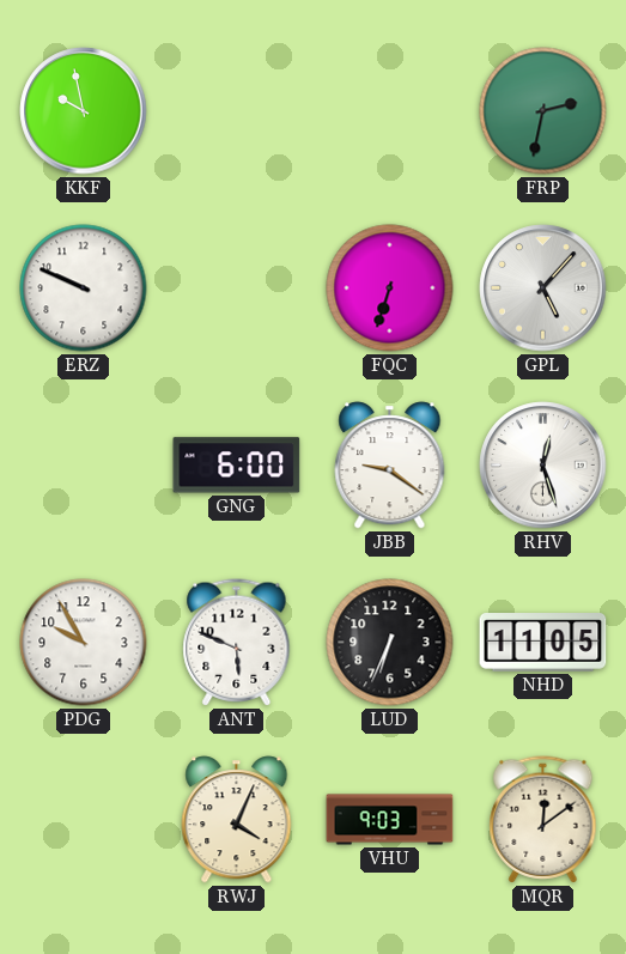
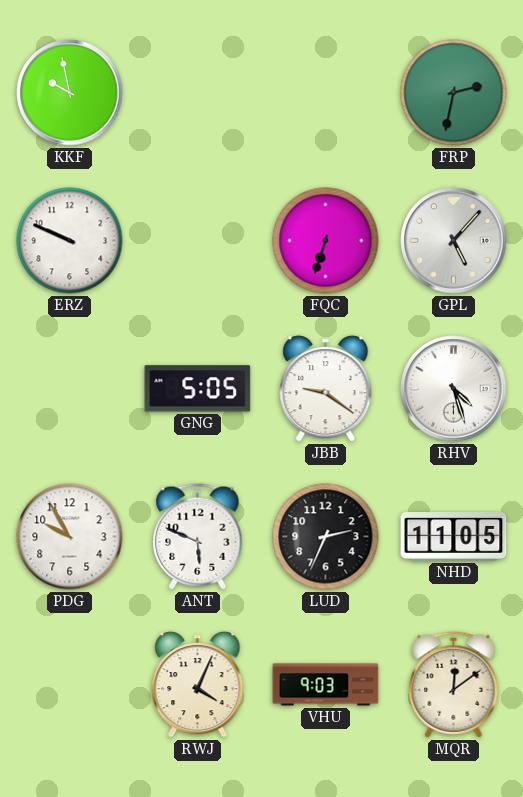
GNG: 6:00 -> 5:05 (198, 389)
RHV: 12:27 -> 4:27 (454, 389)
LUD: 6:34 -> 2:34 (326, 537)
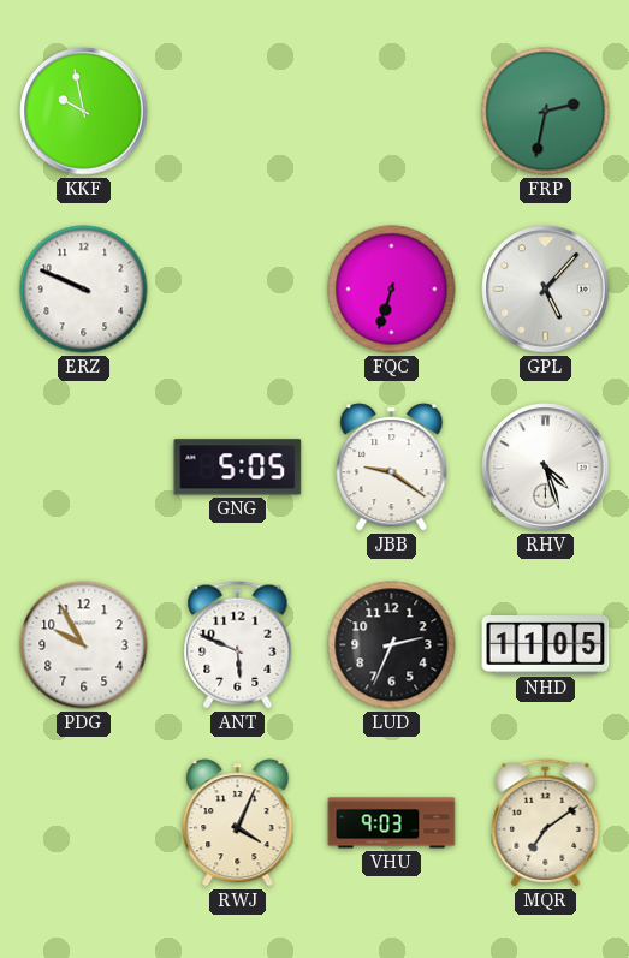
MQR: 12:09 -> 7:09 (546, 823)
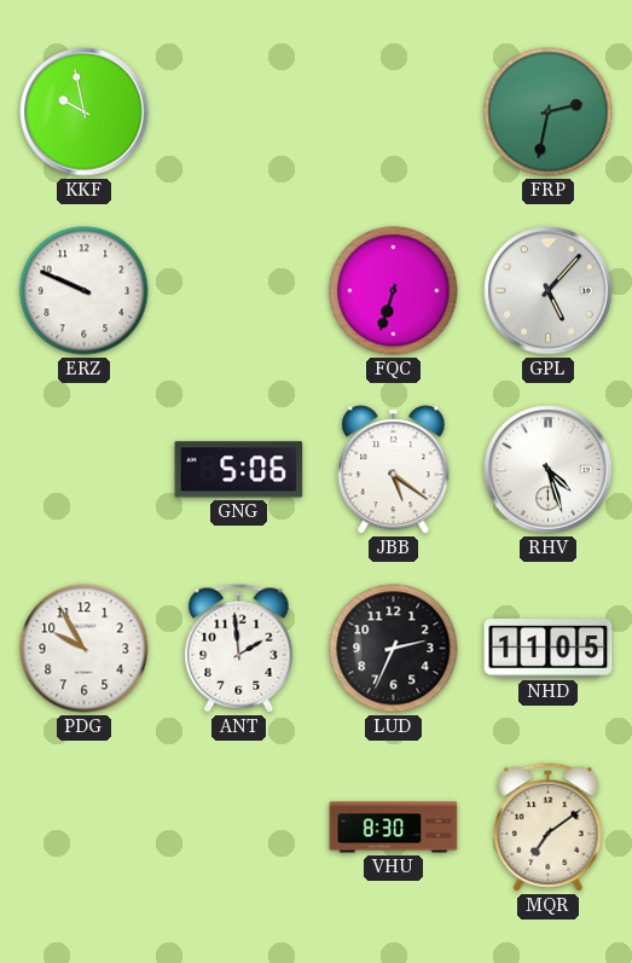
GNG: 5:05 -> 5:06 (239, 470)
JBB: 9:21 -> 5:21 (394, 470)
ANT: 5:49 -> 1:59 (239, 649)
RWJ: 4:04 -> none (238, 823)
VHU: 9:03 -> 8:30 (394, 828)
